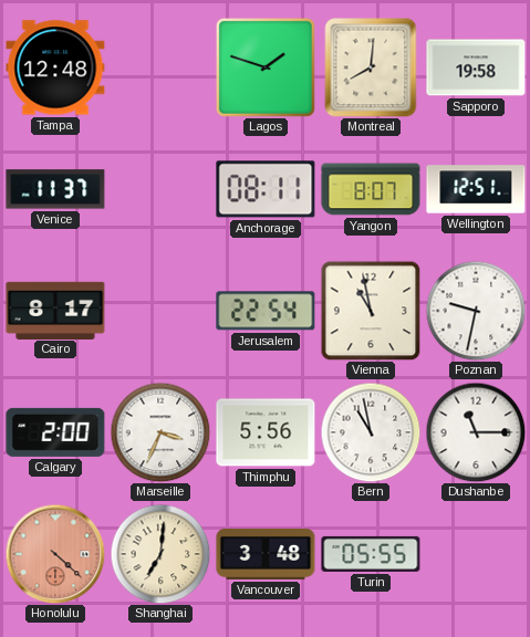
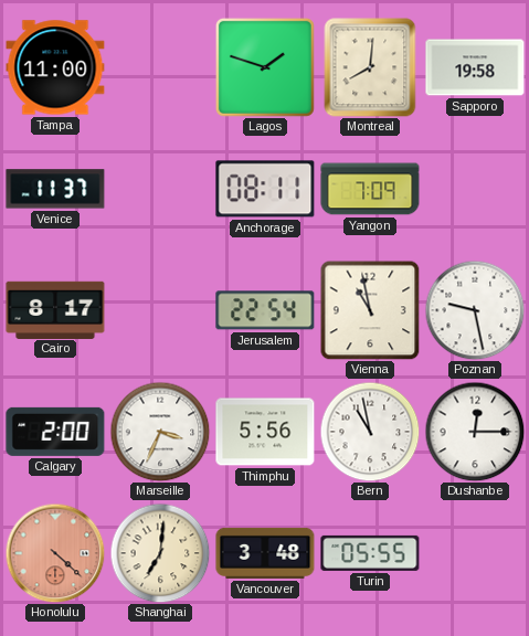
Tampa: 12:48 -> 11:00 (55, 67)
Yangon: 8:07 -> 7:09 (370, 189)
Wellington: 12:51 -> none (476, 189)
Poznan: 9:32 -> 9:28 (475, 310)
Dushanbe: 11:15 -> 12:15 (475, 432)
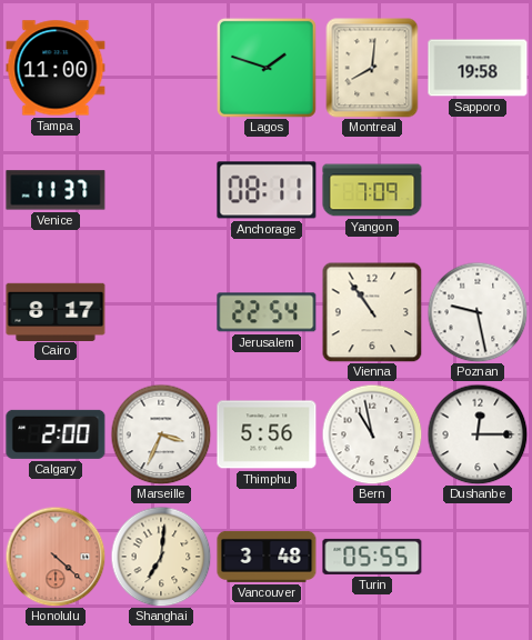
Vienna: 10:58 -> 10:54 (372, 312)
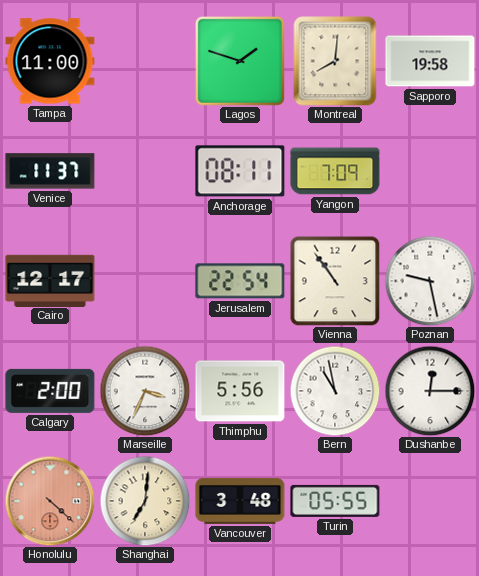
Cairo: 8:17 -> 12:17 (50, 280)
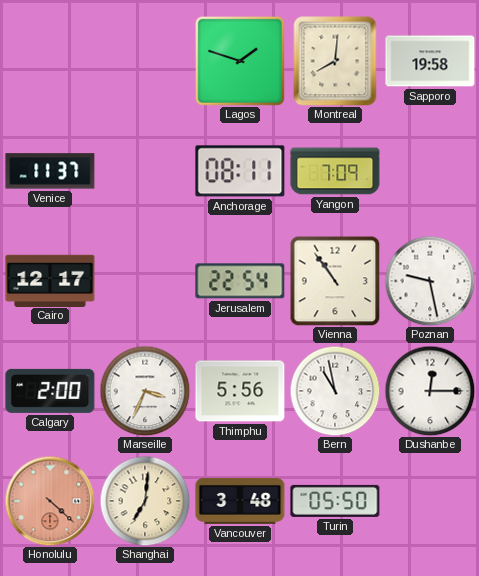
Tampa: 11:00 -> none (50, 61)
Turin: 05:55 -> 05:50 (335, 501)
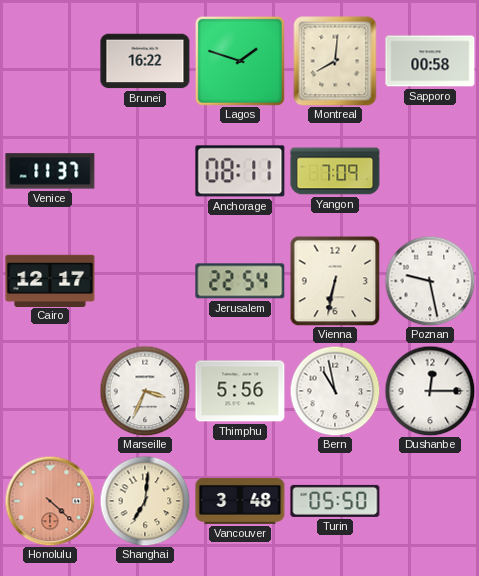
Brunei: none -> 16:22 (145, 61)
Sapporo: 19:58 -> 00:58 (430, 61)
Vienna: 10:54 -> 6:32 (335, 281)
Calgary: 2:00 -> none (50, 391)
